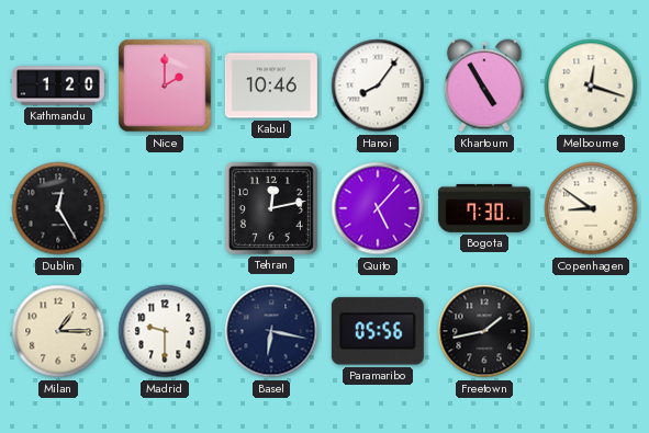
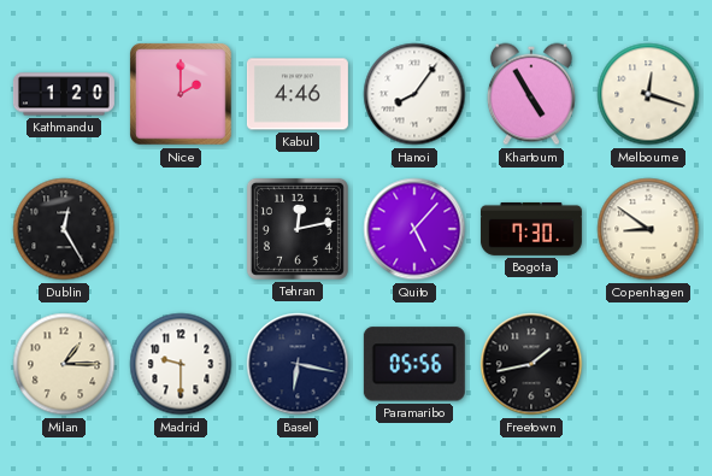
Kabul: 10:46 -> 4:46 (298, 94)
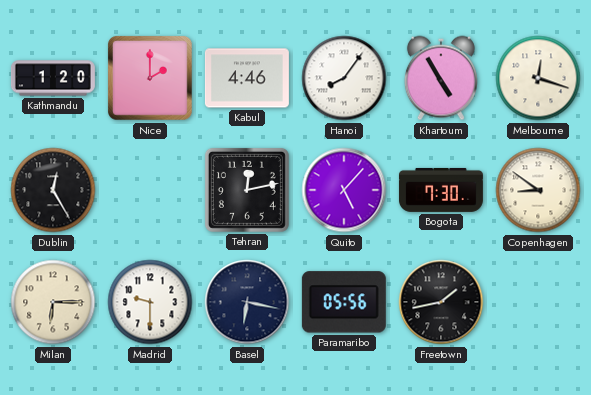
Milan: 1:15 -> 6:15 (53, 302)
